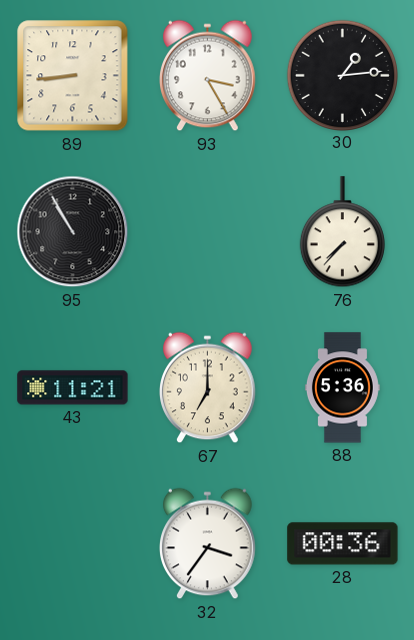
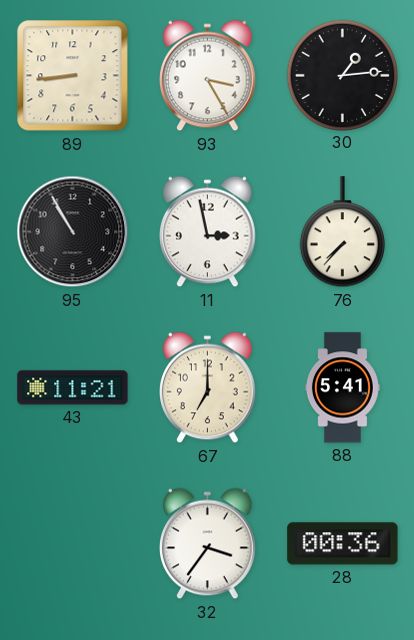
11: none -> 2:58 (208, 232)
88: 5:36 -> 5:41 (342, 388)
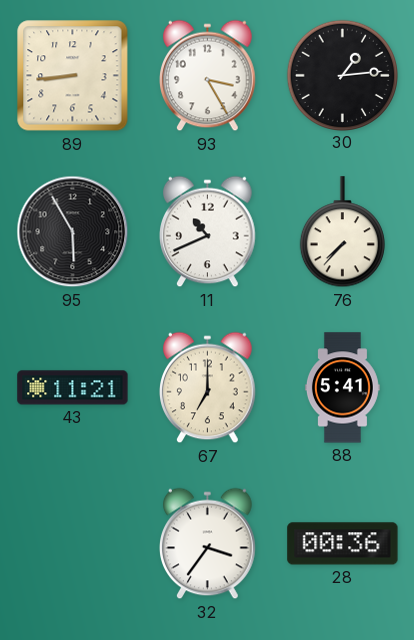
95: 10:55 -> 5:55 (73, 232)
11: 2:58 -> 10:41 (208, 232)
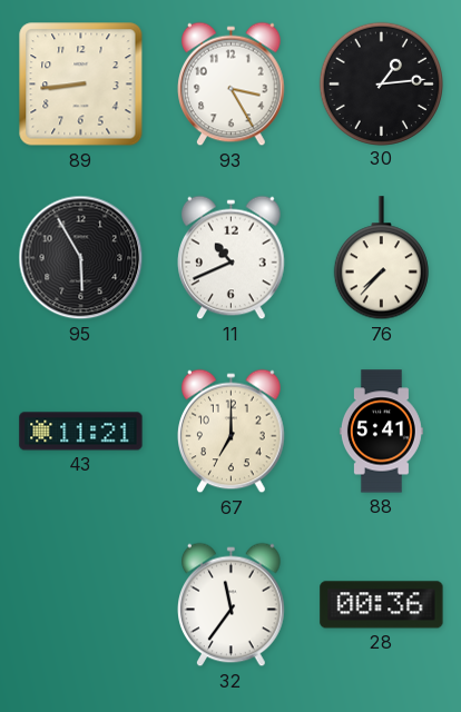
32: 3:36 -> 11:36 (232, 605)
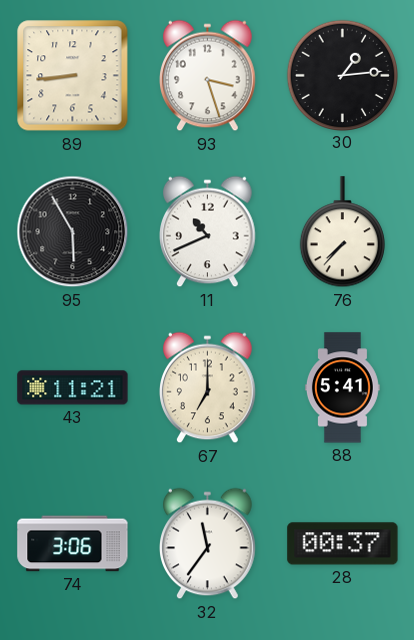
93: 3:25 -> 3:27 (208, 76)
74: none -> 3:06 (73, 544)
28: 00:36 -> 00:37 (343, 544)
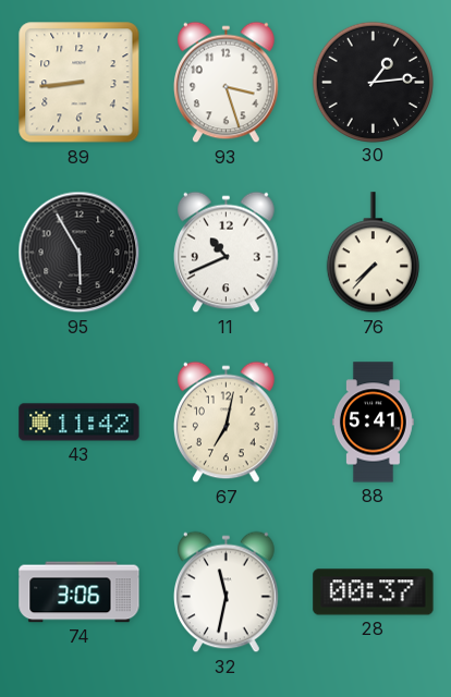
43: 11:21 -> 11:42 (80, 423)
67: 7:00 -> 7:02 (227, 423)
32: 11:36 -> 11:32 (227, 592)
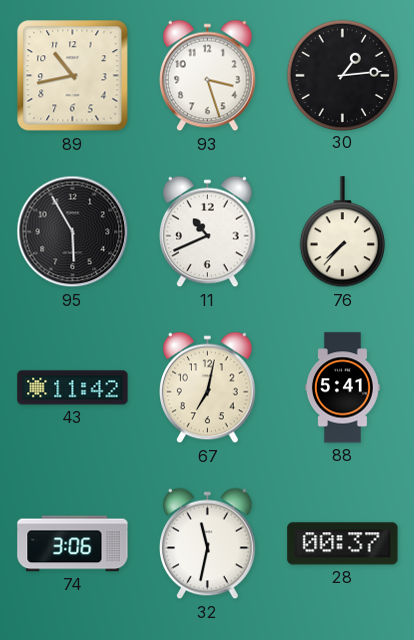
89: 8:44 -> 10:43 (73, 76)
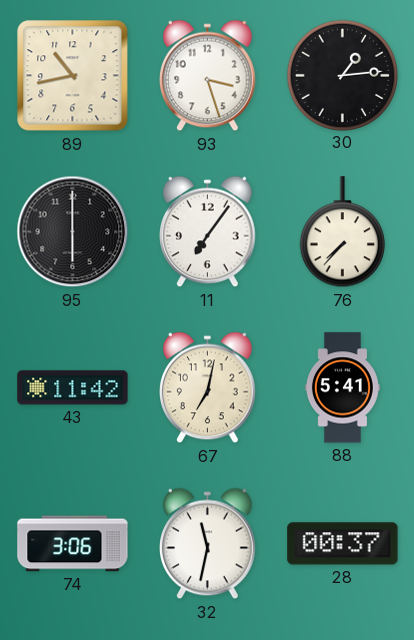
95: 5:55 -> 6:00 (73, 232)
11: 10:41 -> 7:06 (208, 232)
